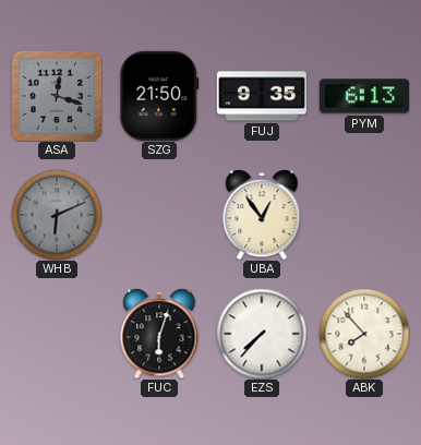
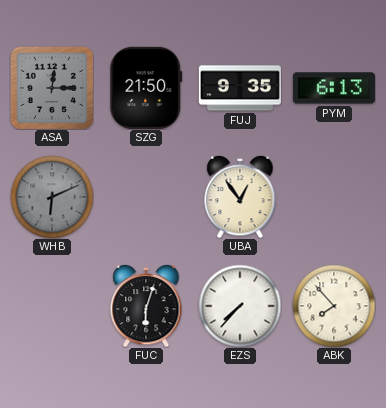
ASA: 12:18 -> 12:15 (51, 87)
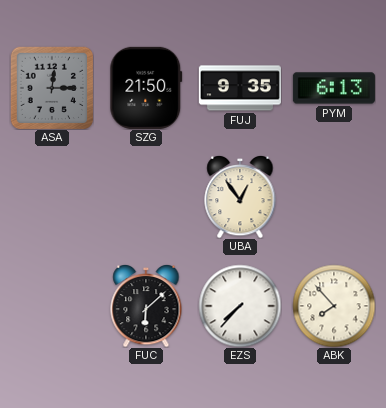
WHB: 6:11 -> none (52, 197)
FUC: 6:03 -> 6:08 (146, 306)
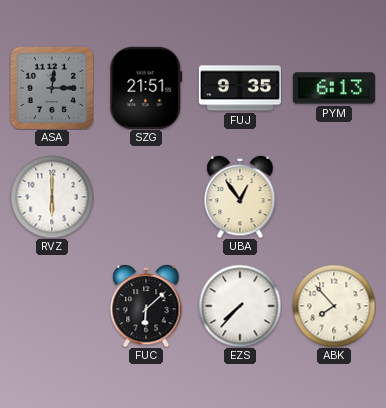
SZG: 21:50 -> 21:51 (146, 88)
RVZ: none -> 6:00 (52, 197)
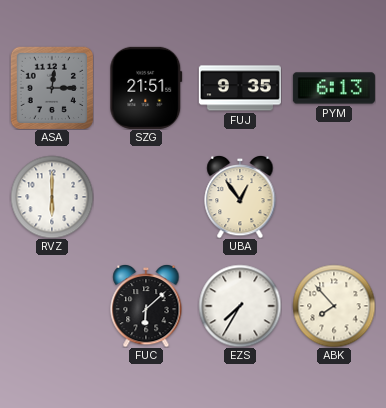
EZS: 7:37 -> 7:35 (240, 306)
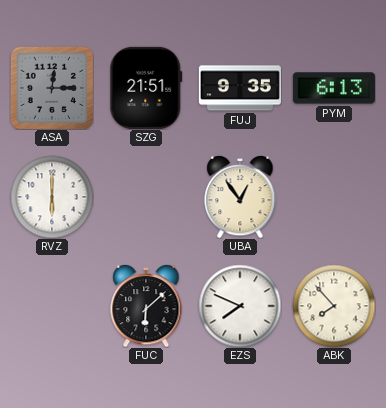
EZS: 7:35 -> 7:49 (240, 306)
